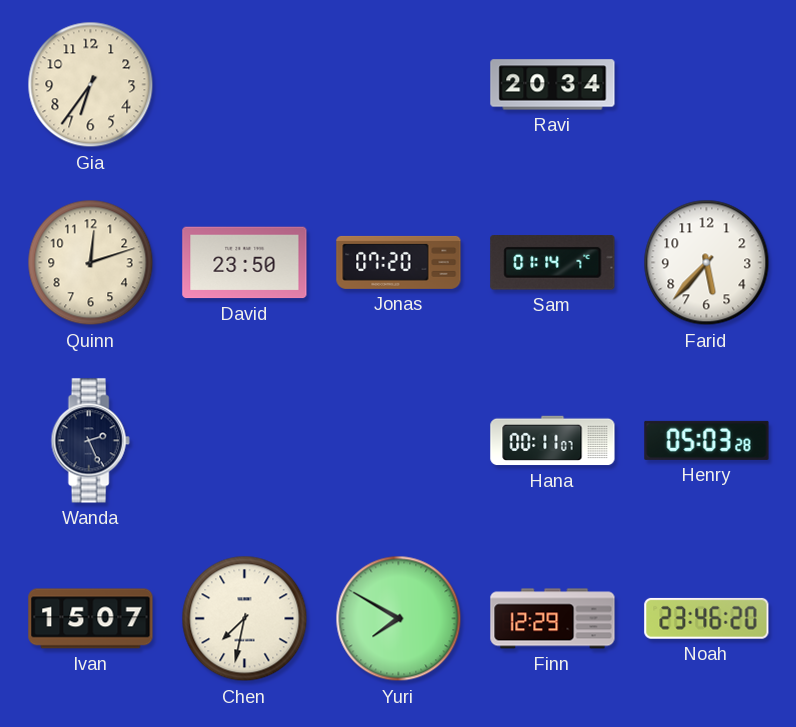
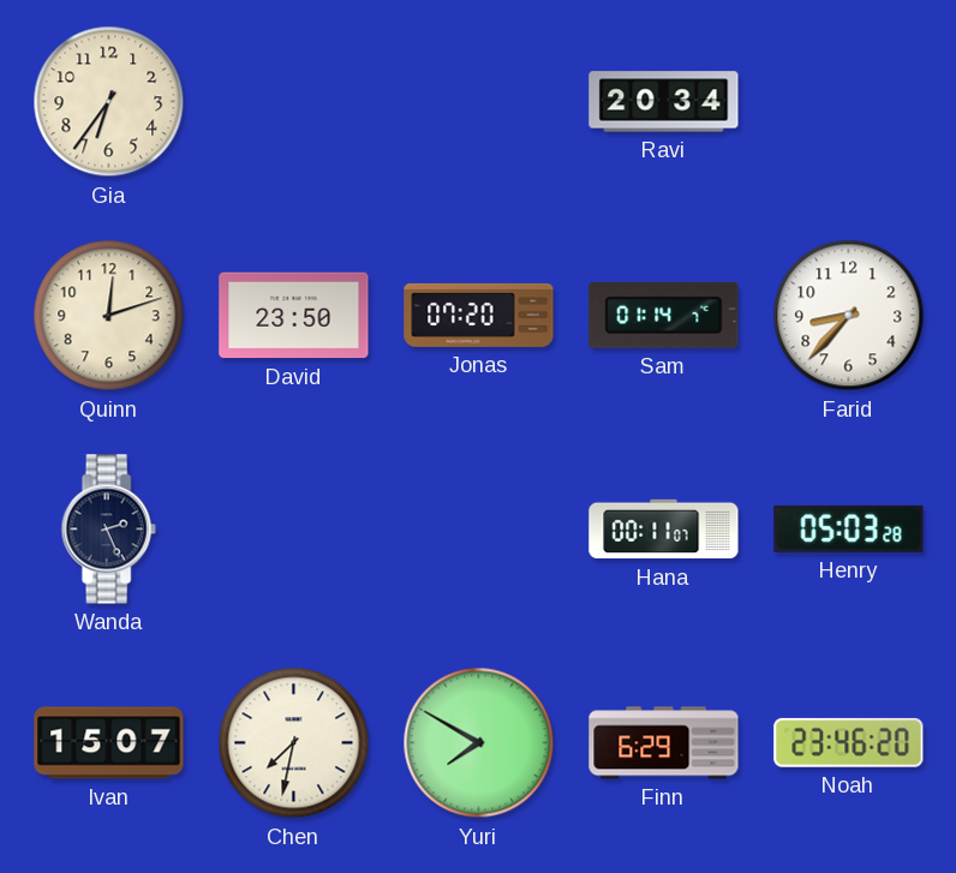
Farid: 5:37 -> 8:37 (849, 316)
Finn: 12:29 -> 6:29 (664, 743)
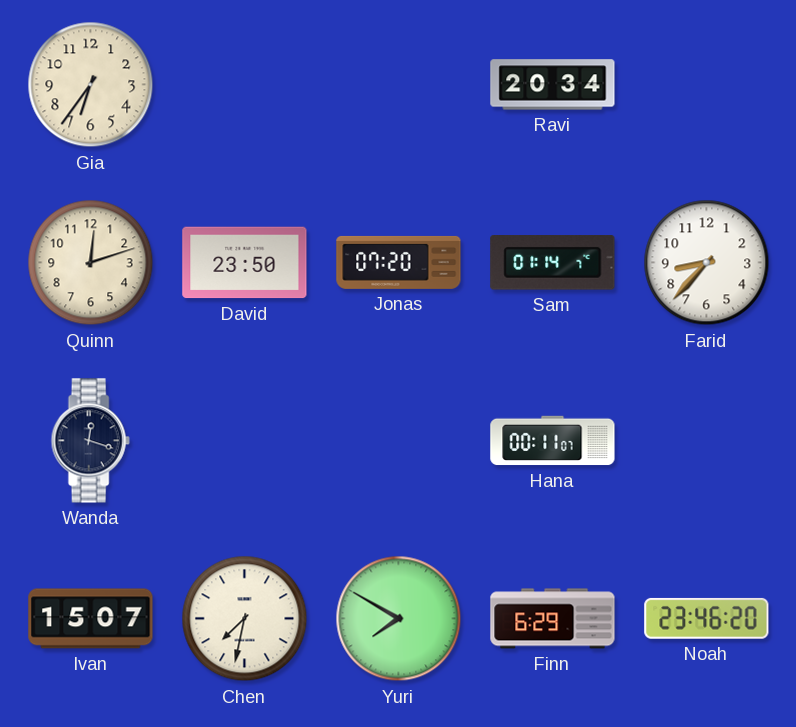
Wanda: 2:26 -> 12:18 (90, 441)
Henry: 05:03 -> none (849, 528)
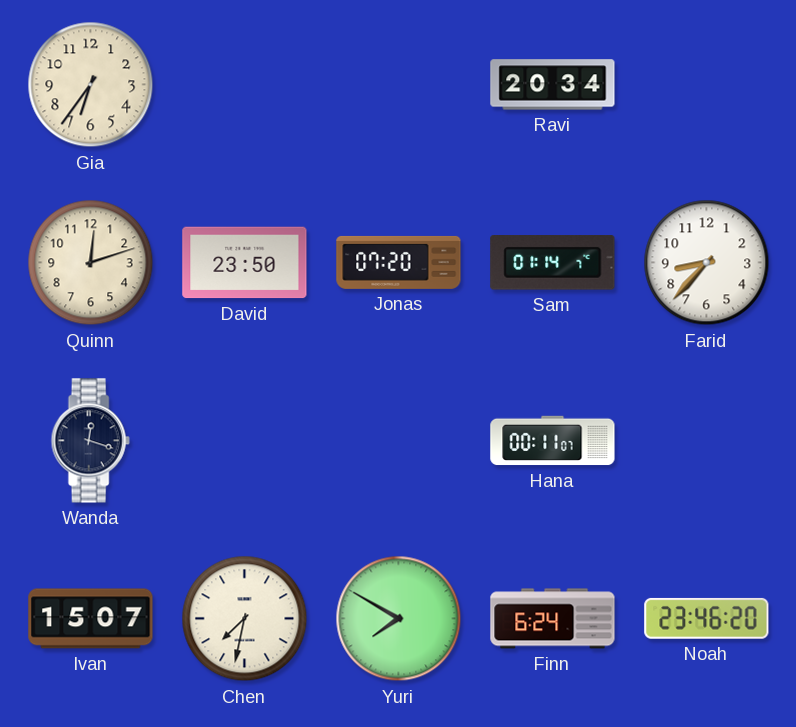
Finn: 6:29 -> 6:24 (553, 619)
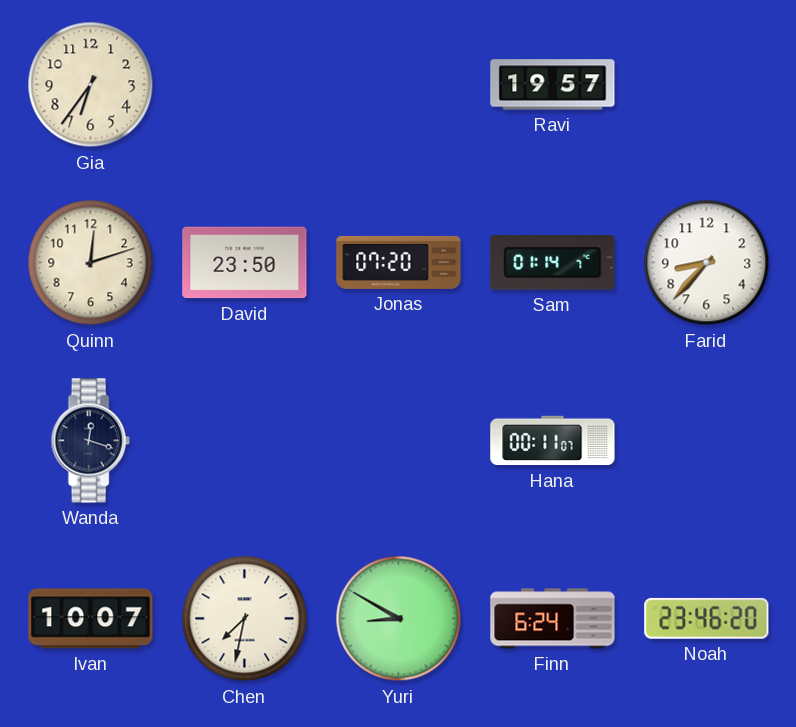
Ravi: 20:34 -> 19:57 (553, 85)
Ivan: 15:07 -> 10:07 (91, 619)
Yuri: 7:50 -> 8:50 (399, 619)
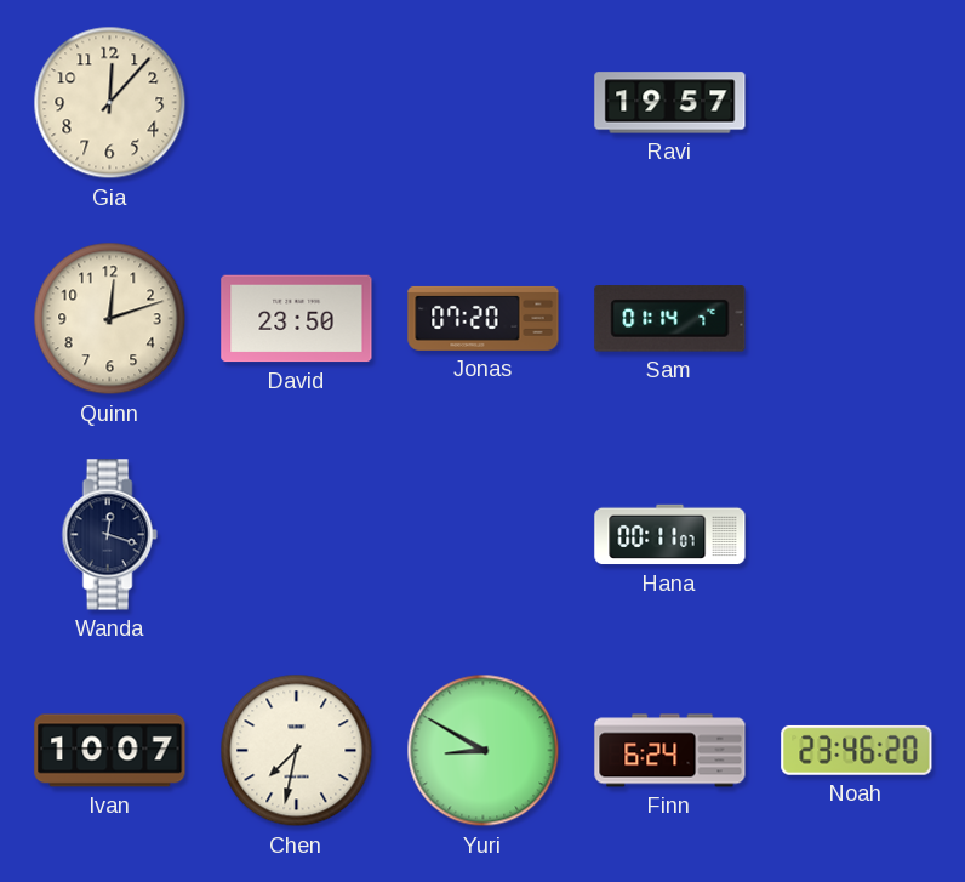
Gia: 6:36 -> 12:07 (110, 103)
Farid: 8:37 -> none (707, 263)
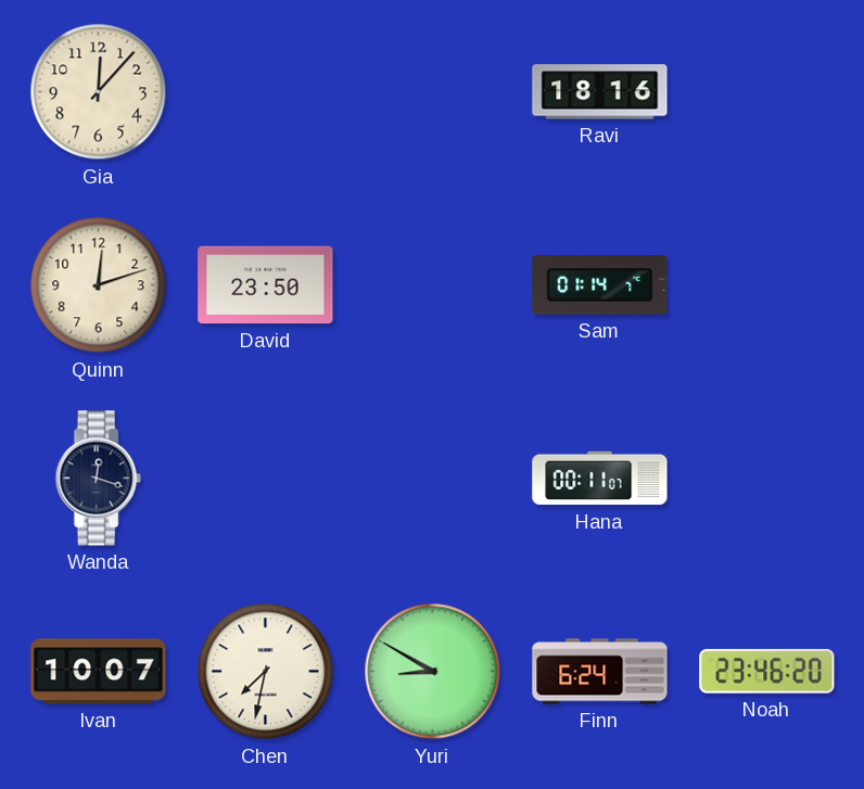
Ravi: 19:57 -> 18:16 (600, 92)
Jonas: 07:20 -> none (484, 318)
